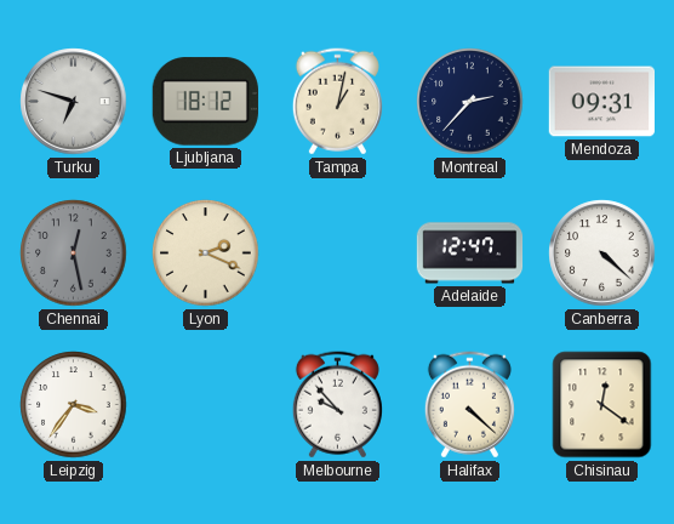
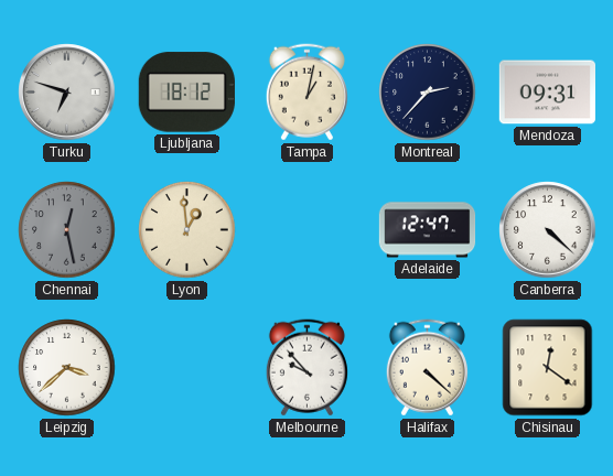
Lyon: 2:19 -> 12:59 (187, 230)
Leipzig: 3:36 -> 3:38 (67, 368)
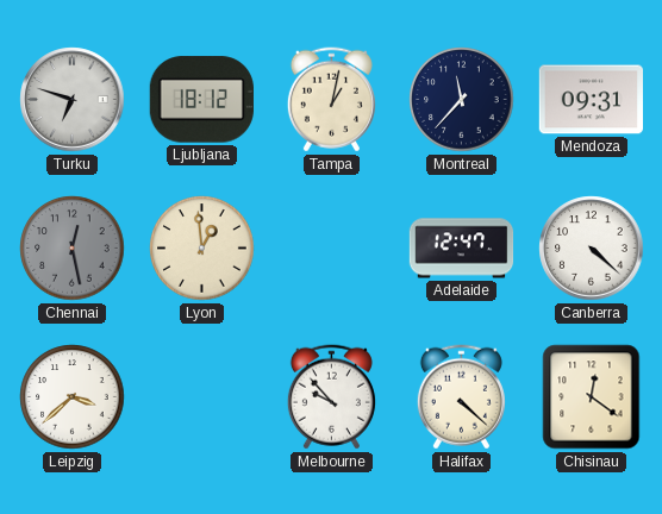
Montreal: 2:37 -> 11:37 (462, 100)
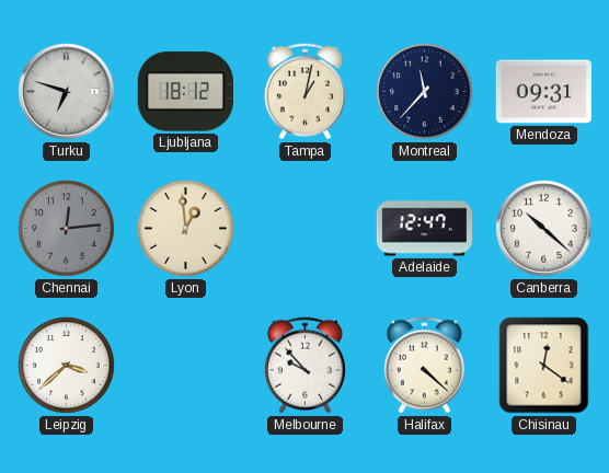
Chennai: 12:28 -> 12:14 (67, 229)
Canberra: 4:22 -> 10:22 (544, 229)
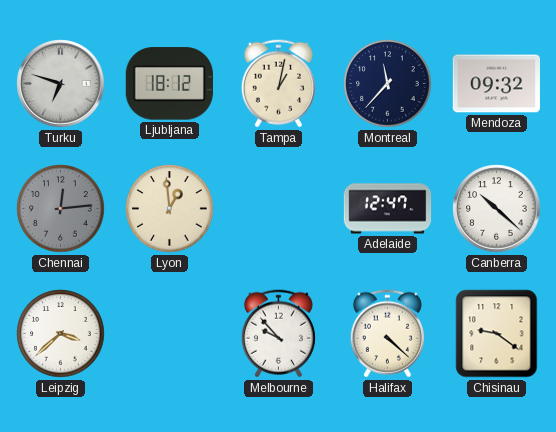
Mendoza: 09:31 -> 09:32 (497, 84)
Chisinau: 12:21 -> 9:21 (497, 334)
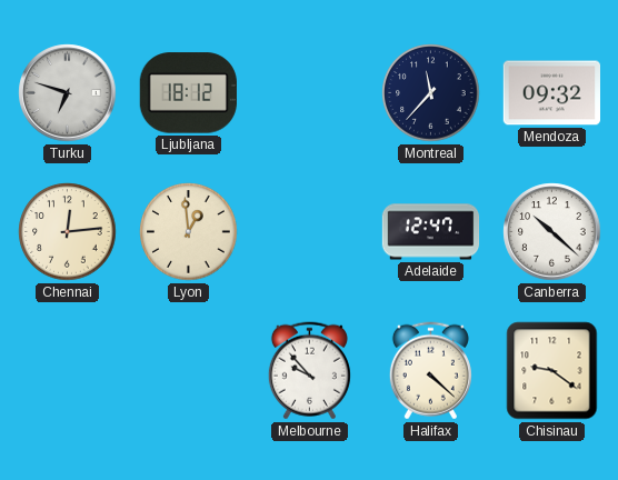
Tampa: 1:02 -> none (278, 84)
Chennai dial: grey -> cream (68, 232)
Leipzig: 3:38 -> none (61, 334)
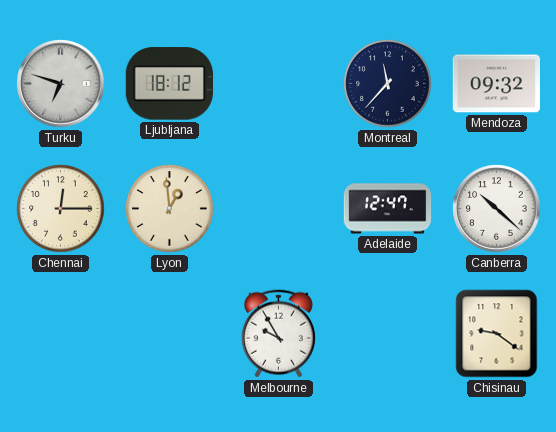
Chennai: 12:14 -> 12:15 (61, 209)
Melbourne: 9:53 -> 9:55 (278, 334)
Halifax: 4:22 -> none (430, 371)
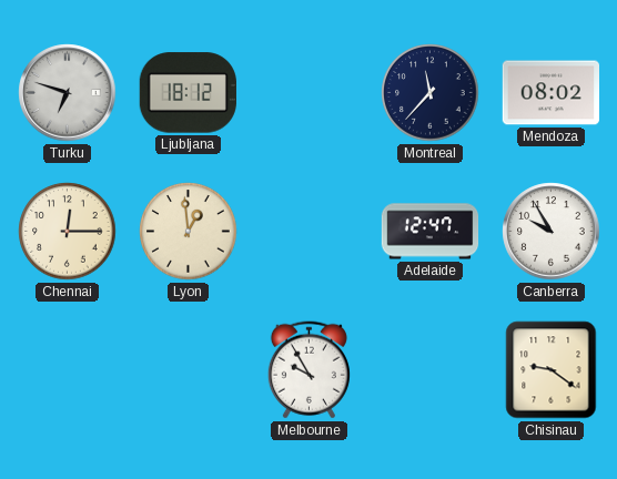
Mendoza: 09:32 -> 08:02 (552, 93)
Canberra: 10:22 -> 9:55 (552, 232)
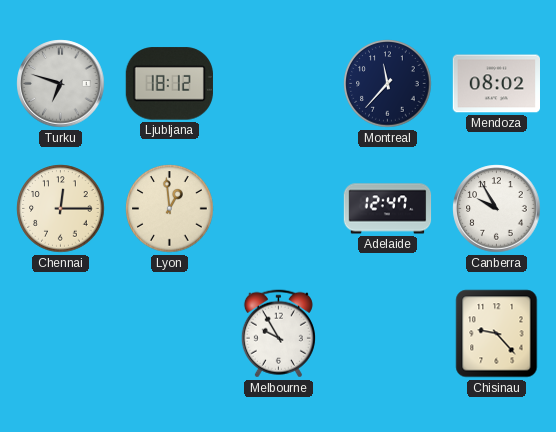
Chisinau: 9:21 -> 9:23 (497, 334)
